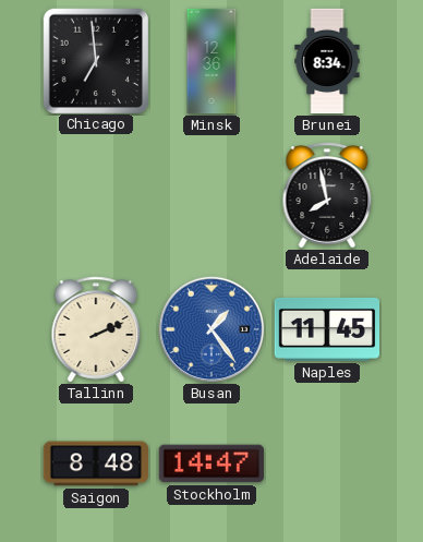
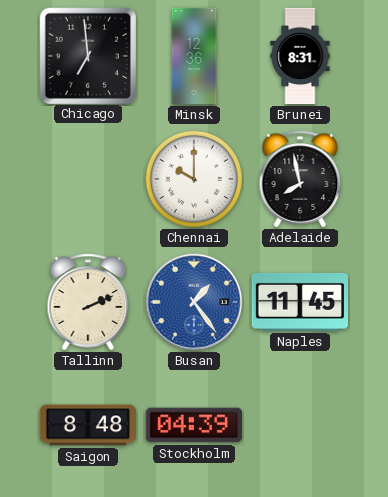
Brunei: 8:34 -> 8:31 (300, 56)
Chennai: none -> 10:00 (193, 178)
Stockholm: 14:47 -> 04:39 (193, 425)
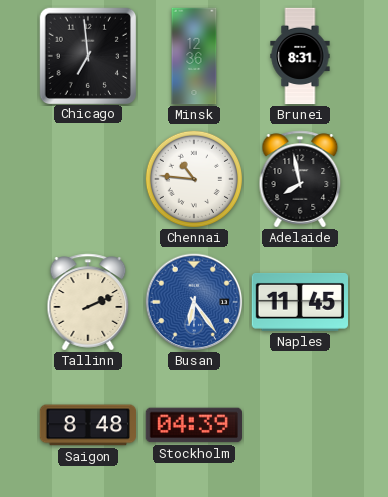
Chennai: 10:00 -> 10:46 (193, 178)
Busan: 1:24 -> 6:24 (194, 302)
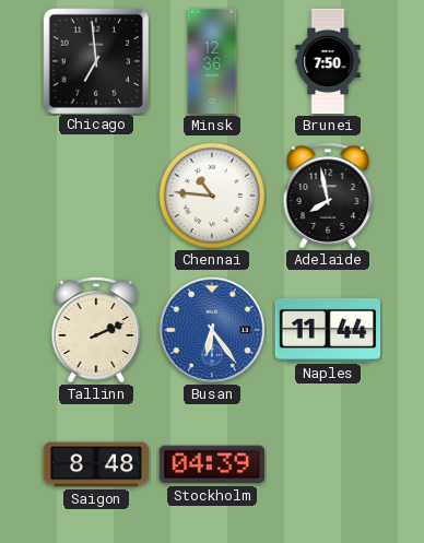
Brunei: 8:31 -> 7:50 (328, 61)
Naples: 11:45 -> 11:44 (327, 330)
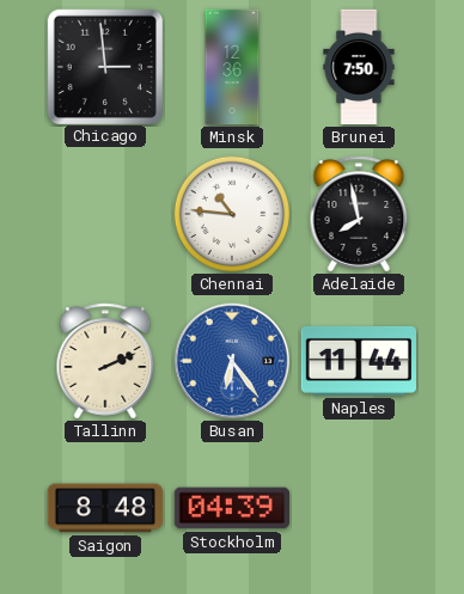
Chicago: 6:59 -> 2:59 (104, 66)
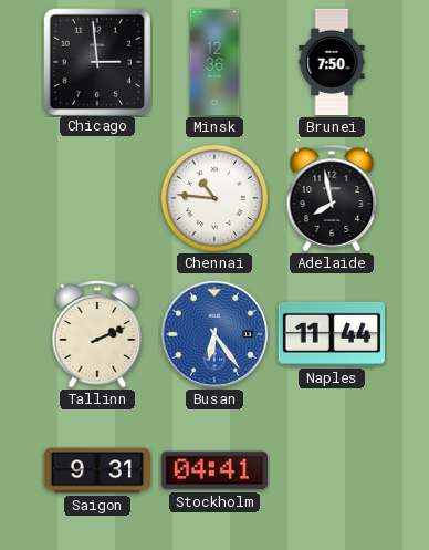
Saigon: 8:48 -> 9:31 (96, 470)
Stockholm: 04:39 -> 04:41 (213, 470)
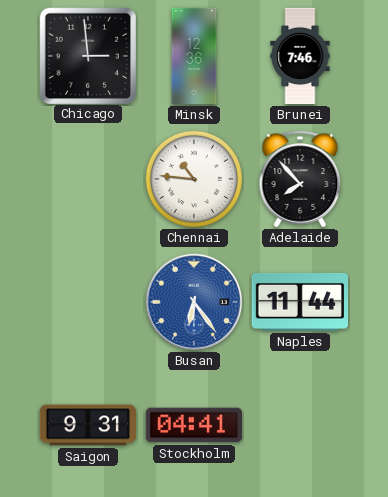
Brunei: 7:50 -> 7:46 (300, 56)
Adelaide: 7:58 -> 7:53 (300, 179)
Tallinn: 2:11 -> none (97, 334)
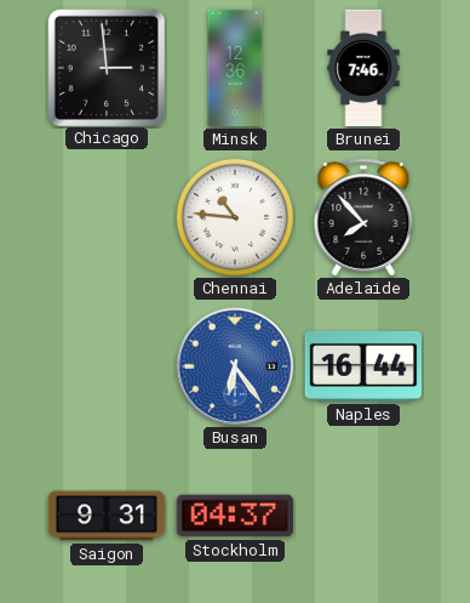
Naples: 11:44 -> 16:44 (362, 366)
Stockholm: 04:41 -> 04:37 (234, 516)
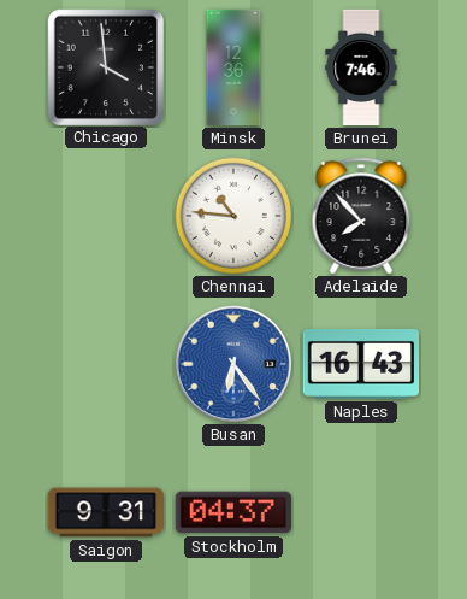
Chicago: 2:59 -> 3:59 (105, 66)
Naples: 16:44 -> 16:43 (360, 364)
